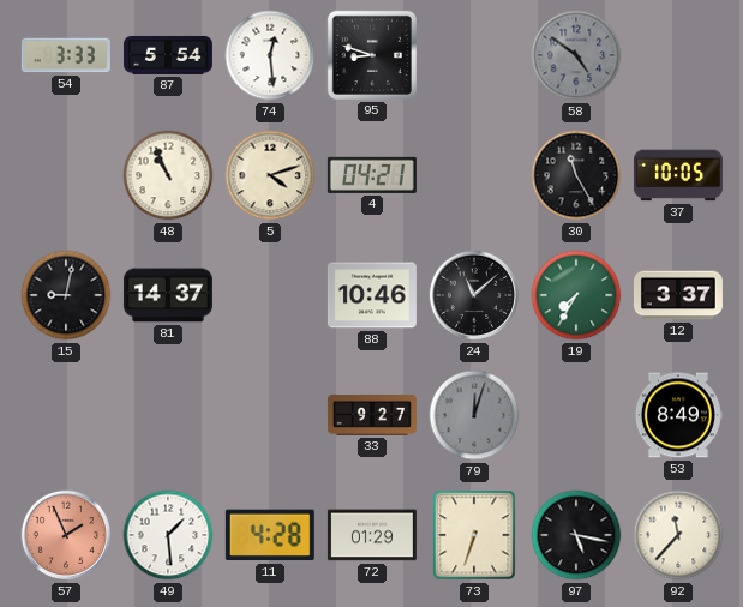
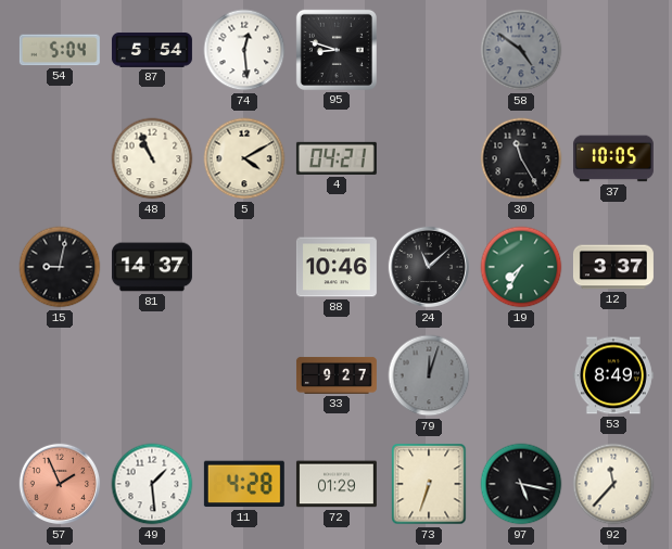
54: 3:33 -> 5:04 (60, 50)
5: 4:12 -> 4:10 (244, 158)
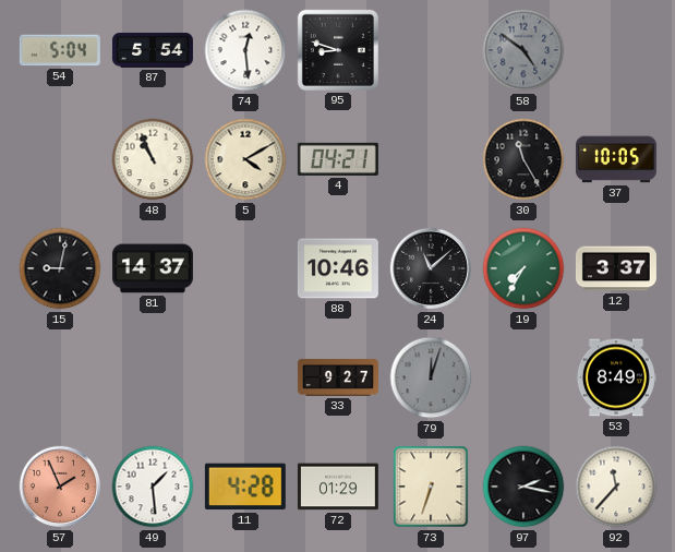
97: 5:17 -> 2:17 (523, 487)
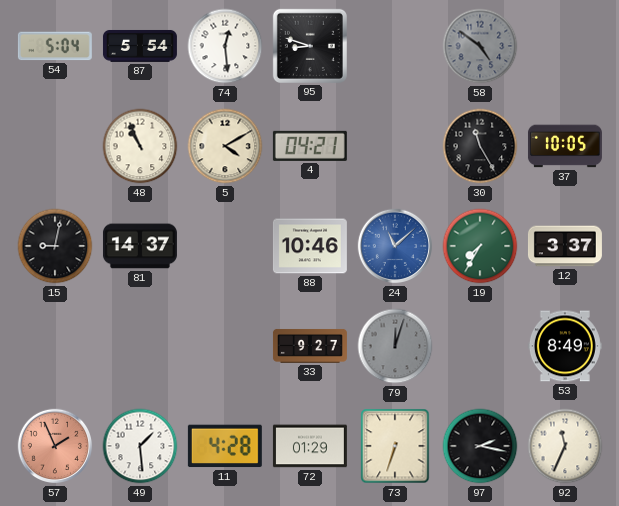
24 dial: black -> blue (395, 246)
92: 11:37 -> 11:34 (565, 446)
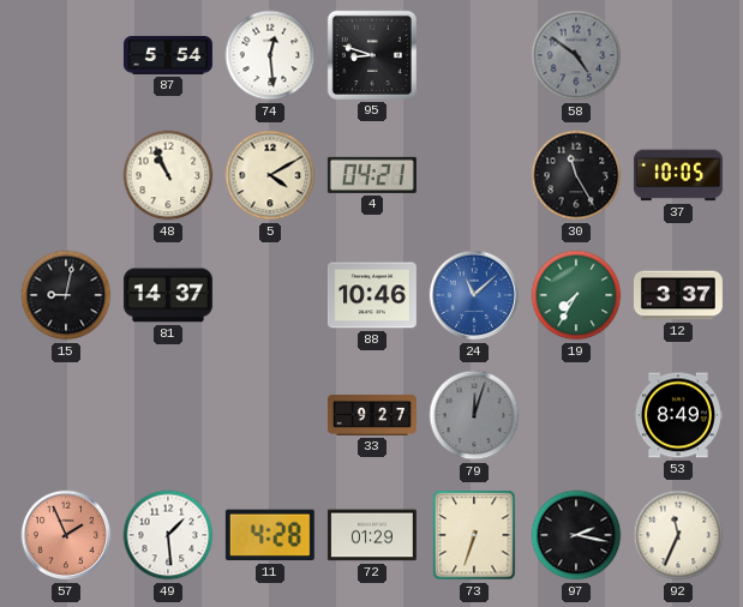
54: 5:04 -> none (55, 46)
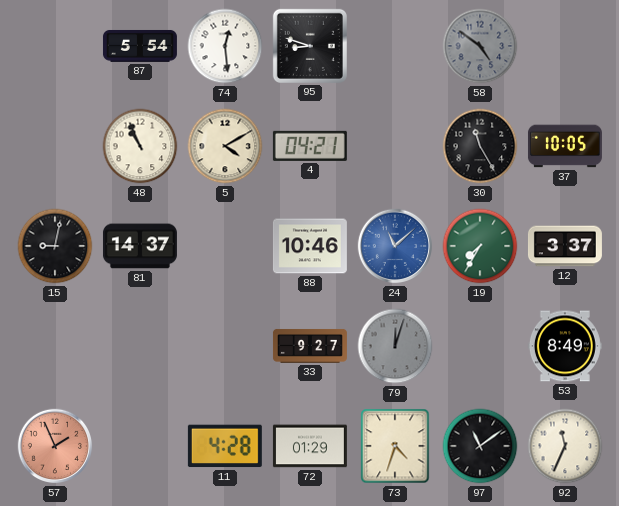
49: 1:29 -> none (168, 535)
73: 6:33 -> 4:33 (395, 446)
97: 2:17 -> 11:09 (480, 446)
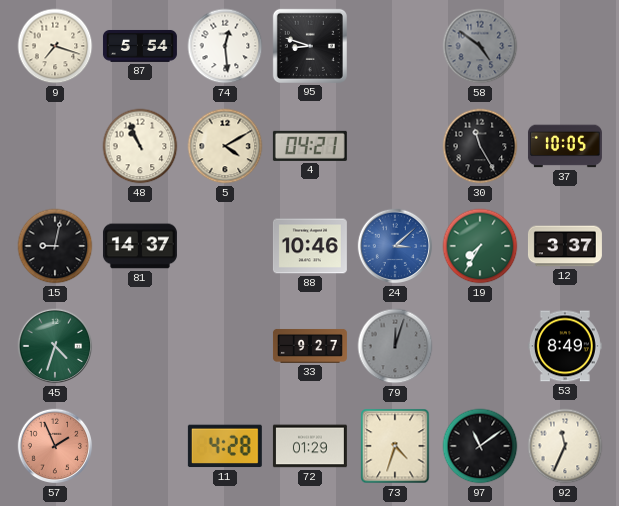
9: none -> 7:18 (55, 46)
24: 11:08 -> 3:08 (395, 246)
45: none -> 4:33 (55, 346)
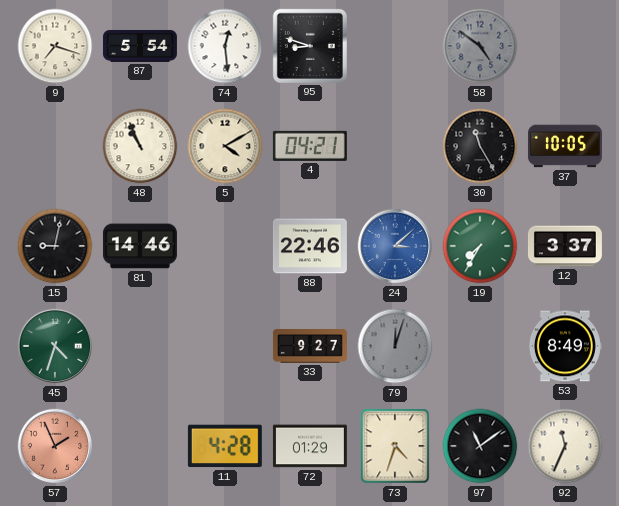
81: 14:37 -> 14:46 (140, 246)
88: 10:46 -> 22:46 (310, 246)
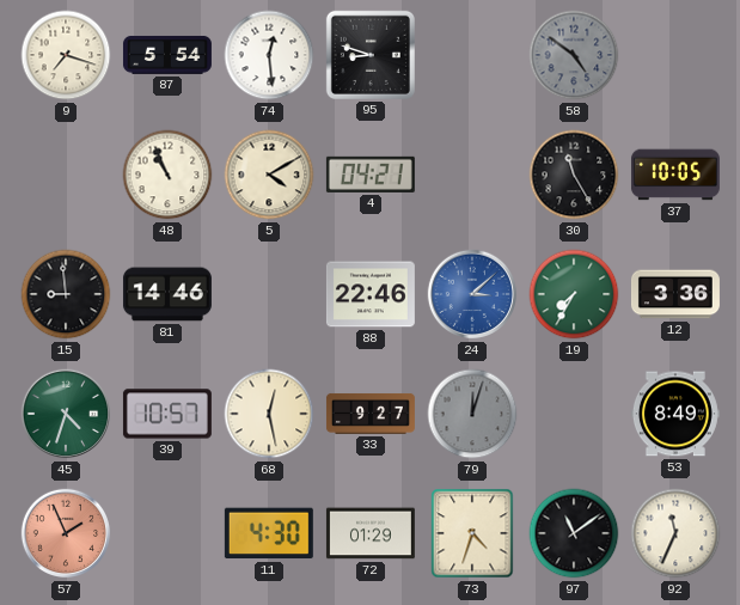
15: 9:02 -> 8:59 (66, 294)
12: 3:37 -> 3:36 (675, 294)
39: none -> 10:57 (167, 414)
68: none -> 12:28 (269, 414)
11: 4:28 -> 4:30 (269, 533)
